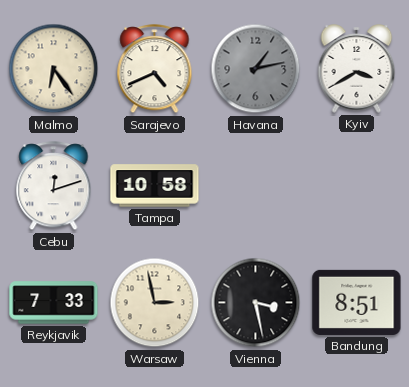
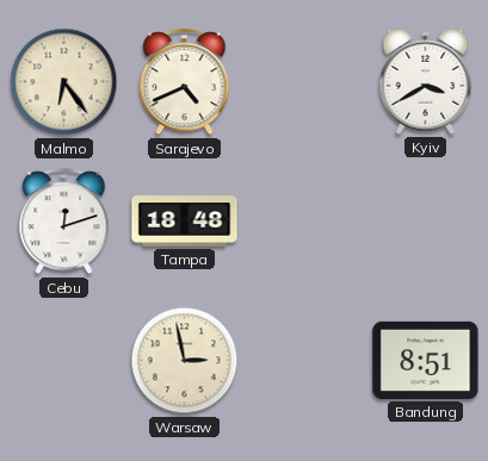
Havana: 1:13 -> none (256, 69)
Tampa: 10:58 -> 18:48 (185, 222)
Reykjavik: 7:33 -> none (54, 303)
Vienna: 3:28 -> none (256, 303)
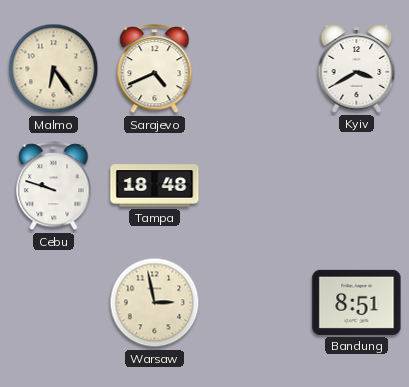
Cebu: 12:12 -> 9:48 (54, 186)
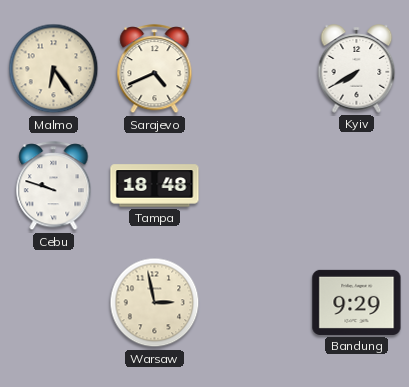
Kyiv: 3:40 -> 7:40 (357, 69)
Bandung: 8:51 -> 9:29 (357, 302)
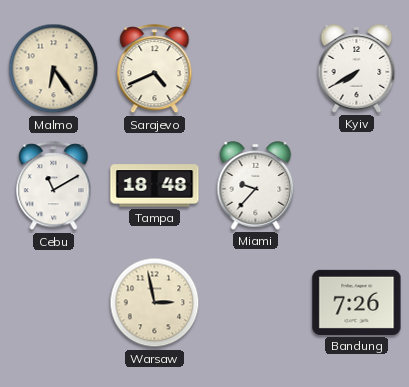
Cebu: 9:48 -> 11:10 (54, 186)
Miami: none -> 9:37 (256, 186)
Bandung: 9:29 -> 7:26 (357, 302)
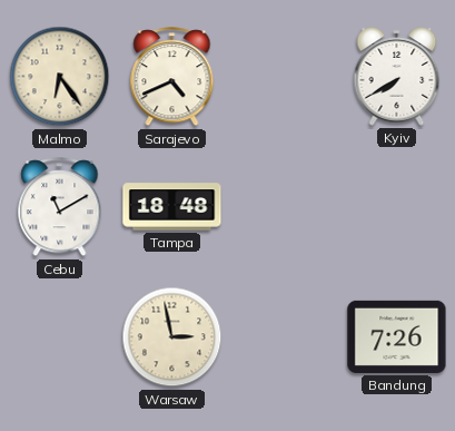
Miami: 9:37 -> none (256, 186)
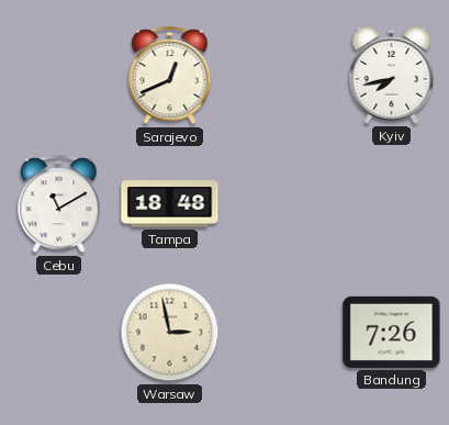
Malmo: 6:24 -> none (60, 77)
Sarajevo: 4:41 -> 12:41 (170, 76)
Kyiv: 7:40 -> 7:43 (392, 76)
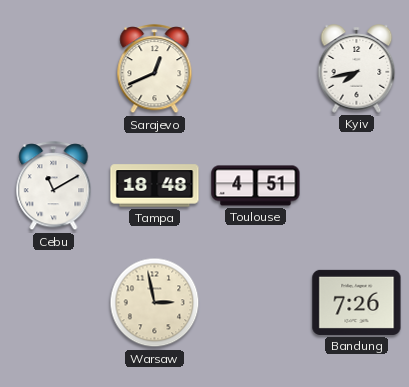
Toulouse: none -> 4:51 (256, 186)
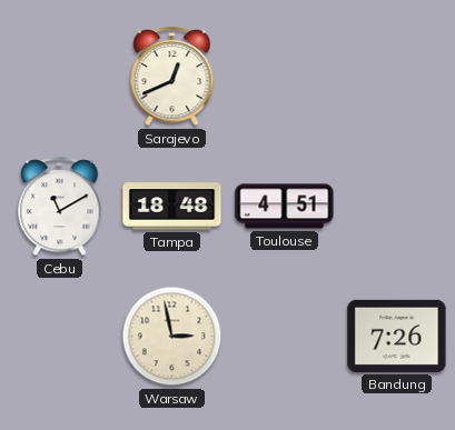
Kyiv: 7:43 -> none (357, 69)
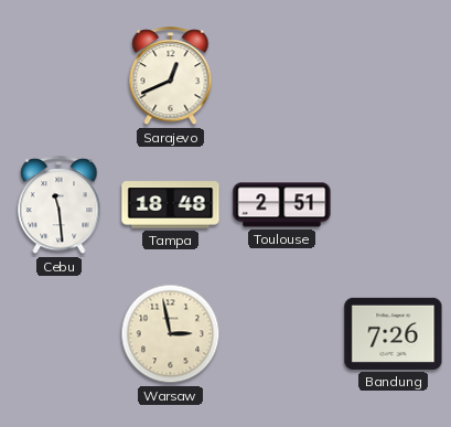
Cebu: 11:10 -> 11:29 (60, 205)
Toulouse: 4:51 -> 2:51 (282, 205)
